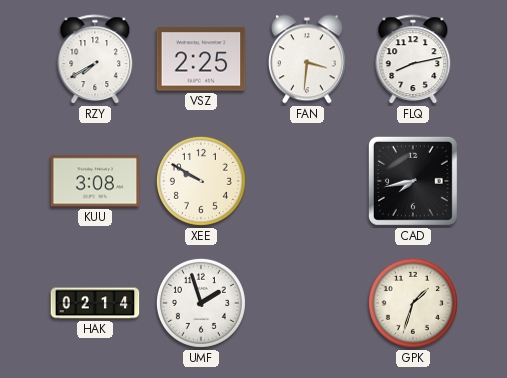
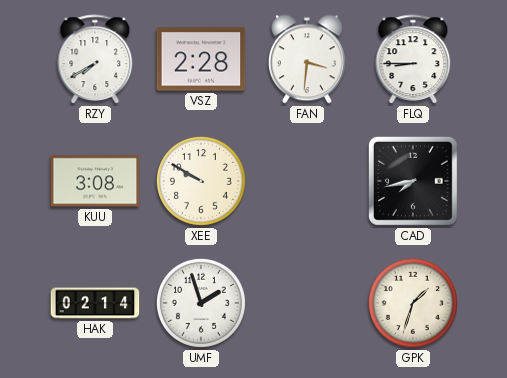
VSZ: 2:25 -> 2:28 (201, 59)
FLQ: 8:13 -> 8:45 (413, 60)
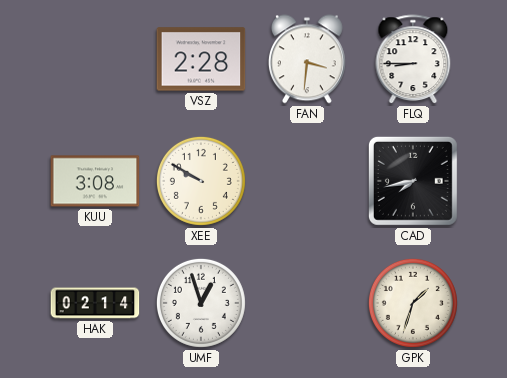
RZY: 7:40 -> none (95, 60)
UMF: 1:57 -> 12:57 (201, 303)
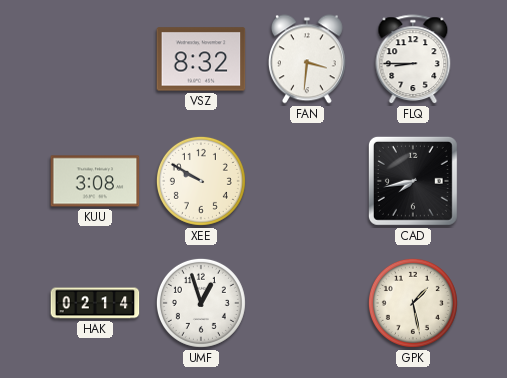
VSZ: 2:28 -> 8:32 (201, 59)
GPK: 1:33 -> 1:28 (413, 303)
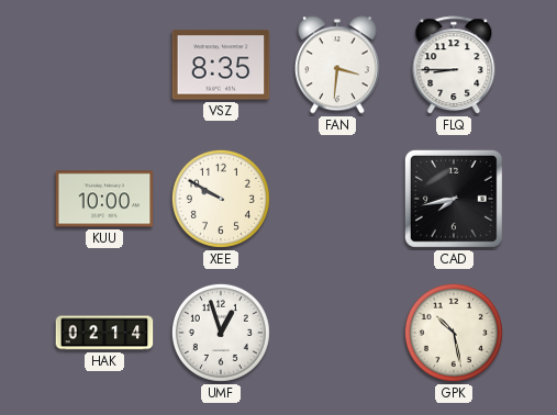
VSZ: 8:32 -> 8:35 (221, 65)
KUU: 3:08 -> 10:00 (104, 199)
GPK: 1:28 -> 10:28 (454, 333)
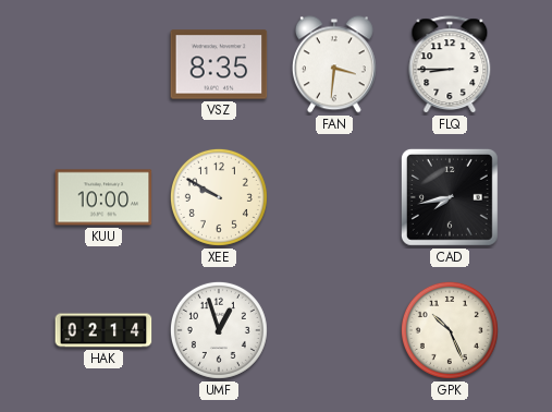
GPK: 10:28 -> 10:26 (450, 330)
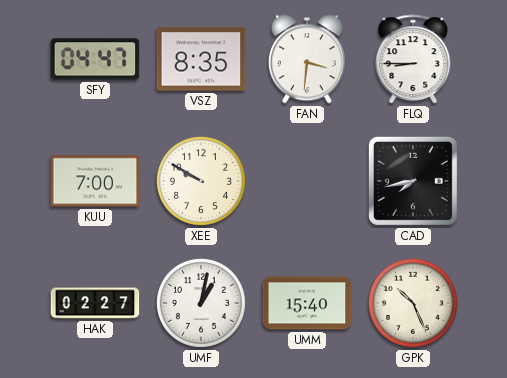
SFY: none -> 04:47 (95, 59)
KUU: 10:00 -> 7:00 (95, 181)
HAK: 02:14 -> 02:27 (95, 303)
UMF: 12:57 -> 1:02 (201, 303)
UMM: none -> 15:40 (307, 303)
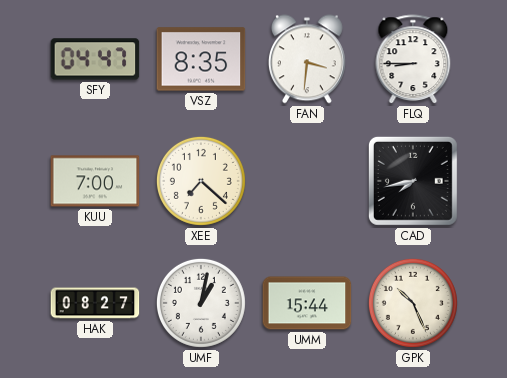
XEE: 9:50 -> 7:22 (201, 181)
HAK: 02:27 -> 08:27 (95, 303)
UMM: 15:40 -> 15:44 (307, 303)
